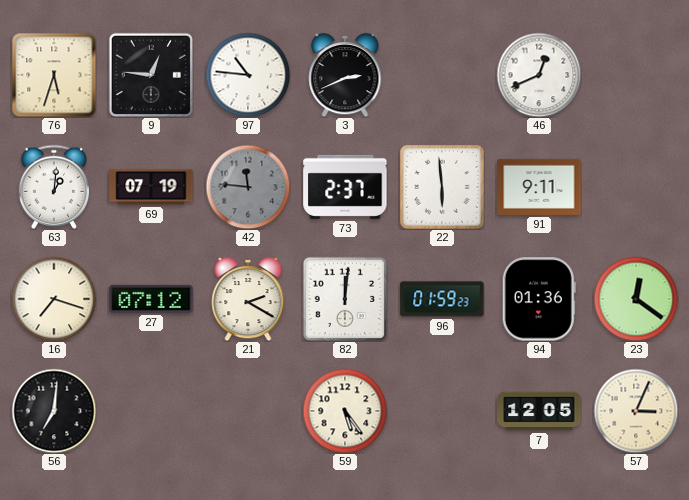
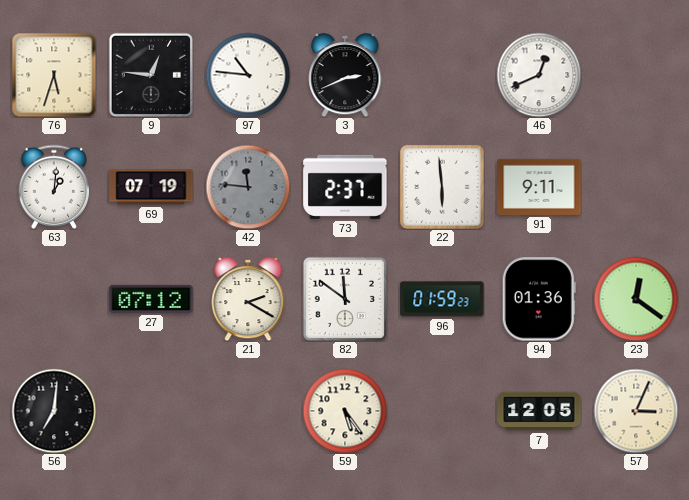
16: 7:18 -> none (54, 299)
82: 12:01 -> 11:51 (344, 298)
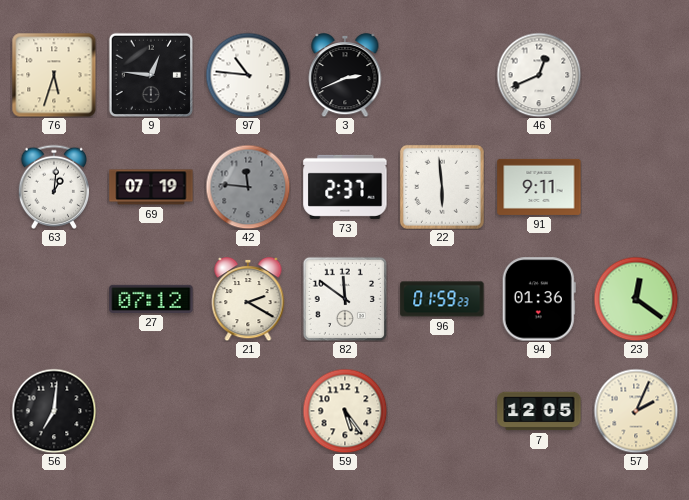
57: 3:04 -> 2:04 (636, 411)
